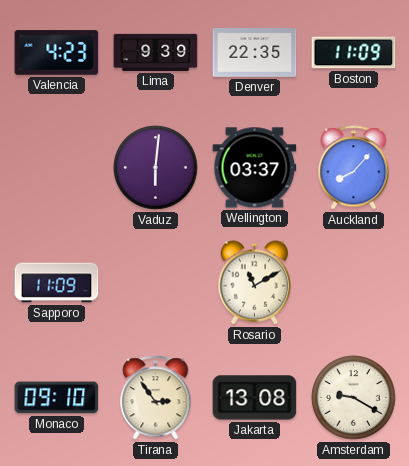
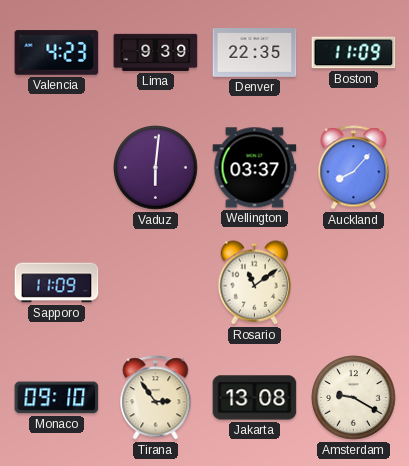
Rosario: 11:10 -> 11:09 (255, 283)
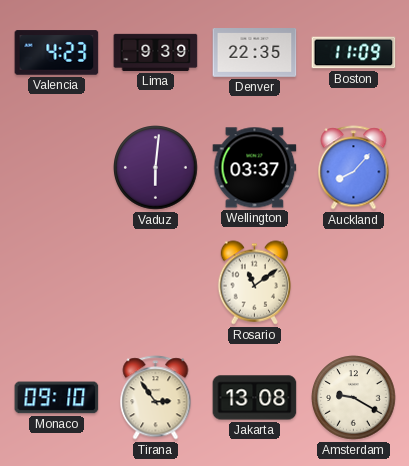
Sapporo: 11:09 -> none (57, 283)
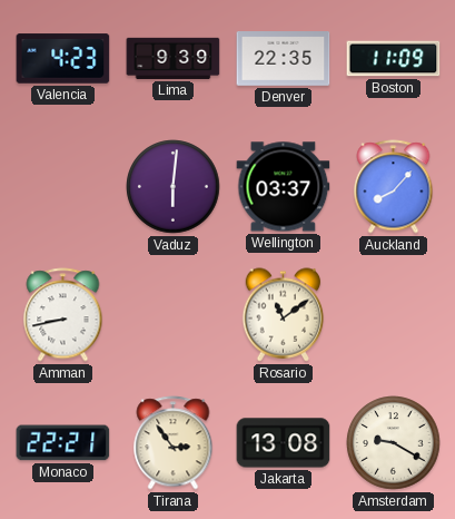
Amman: none -> 8:43 (63, 315)
Monaco: 09:10 -> 22:21 (63, 443)
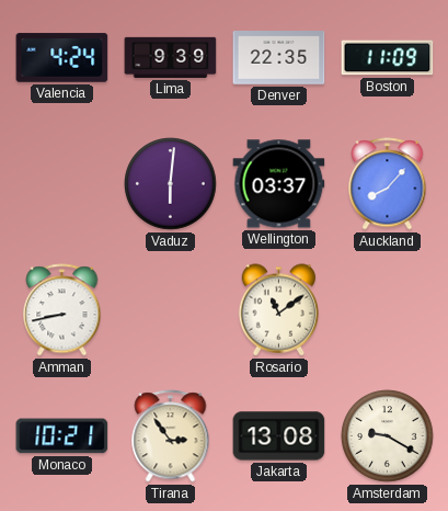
Valencia: 4:23 -> 4:24 (62, 58)
Monaco: 22:21 -> 10:21 (62, 436)
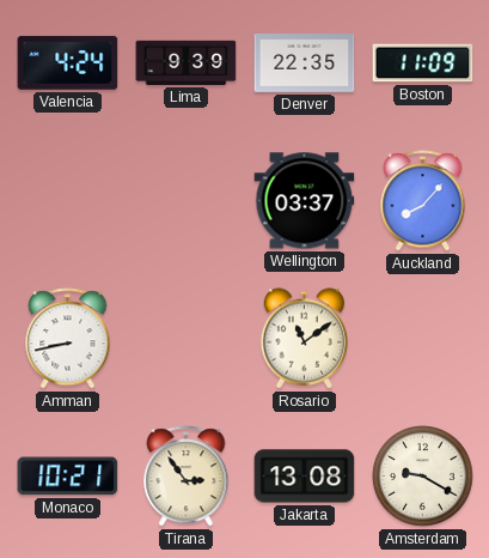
Vaduz: 6:01 -> none (171, 184)
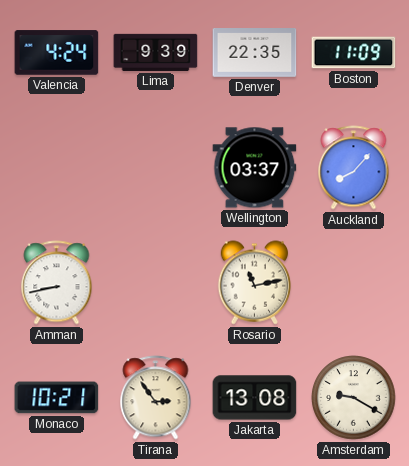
Rosario: 11:09 -> 11:13 (255, 283)
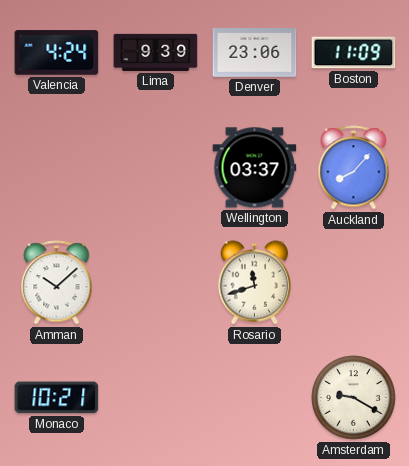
Denver: 22:35 -> 23:06 (255, 53)
Amman: 8:43 -> 10:08 (57, 283)
Rosario: 11:13 -> 11:42 (255, 283)
Tirana: 2:54 -> none (156, 398)
Jakarta: 13:08 -> none (255, 398)
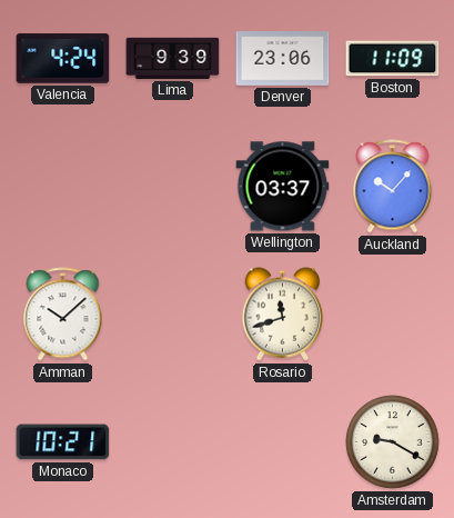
Auckland: 8:07 -> 10:07 (393, 187)
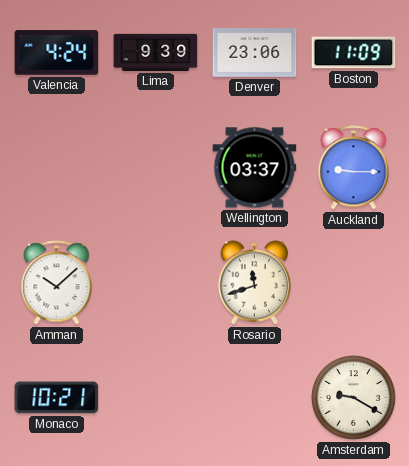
Auckland: 10:07 -> 9:15 (354, 168)
